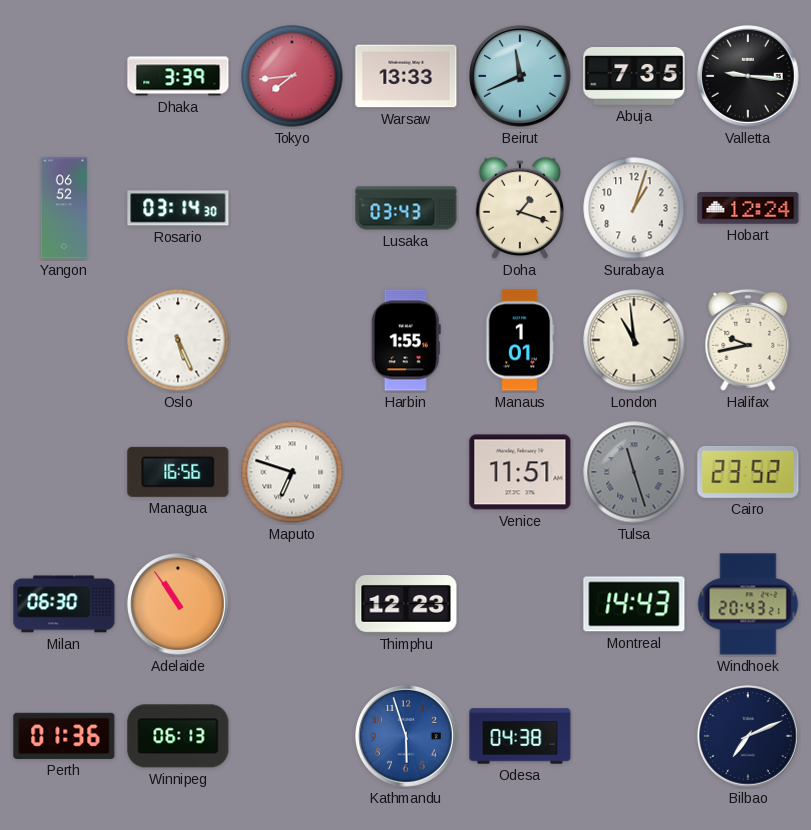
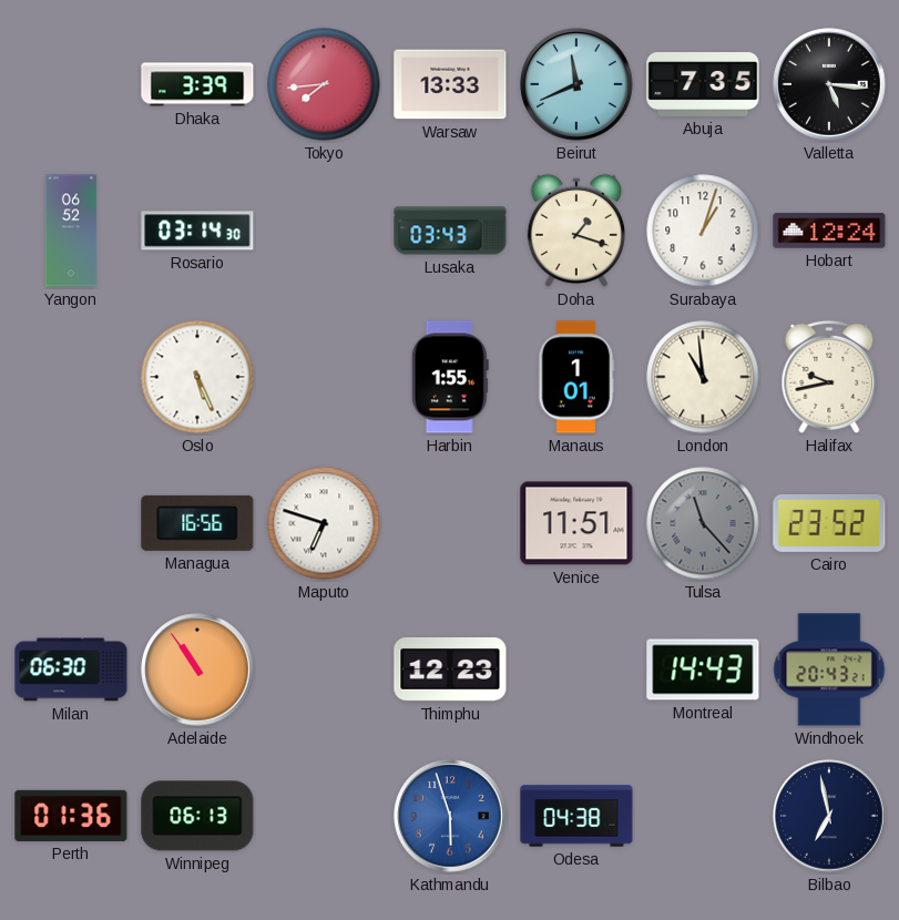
Valletta: 9:16 -> 5:16 (829, 84)
Tulsa: 11:27 -> 11:23 (703, 523)
Bilbao: 7:11 -> 6:58 (829, 816)
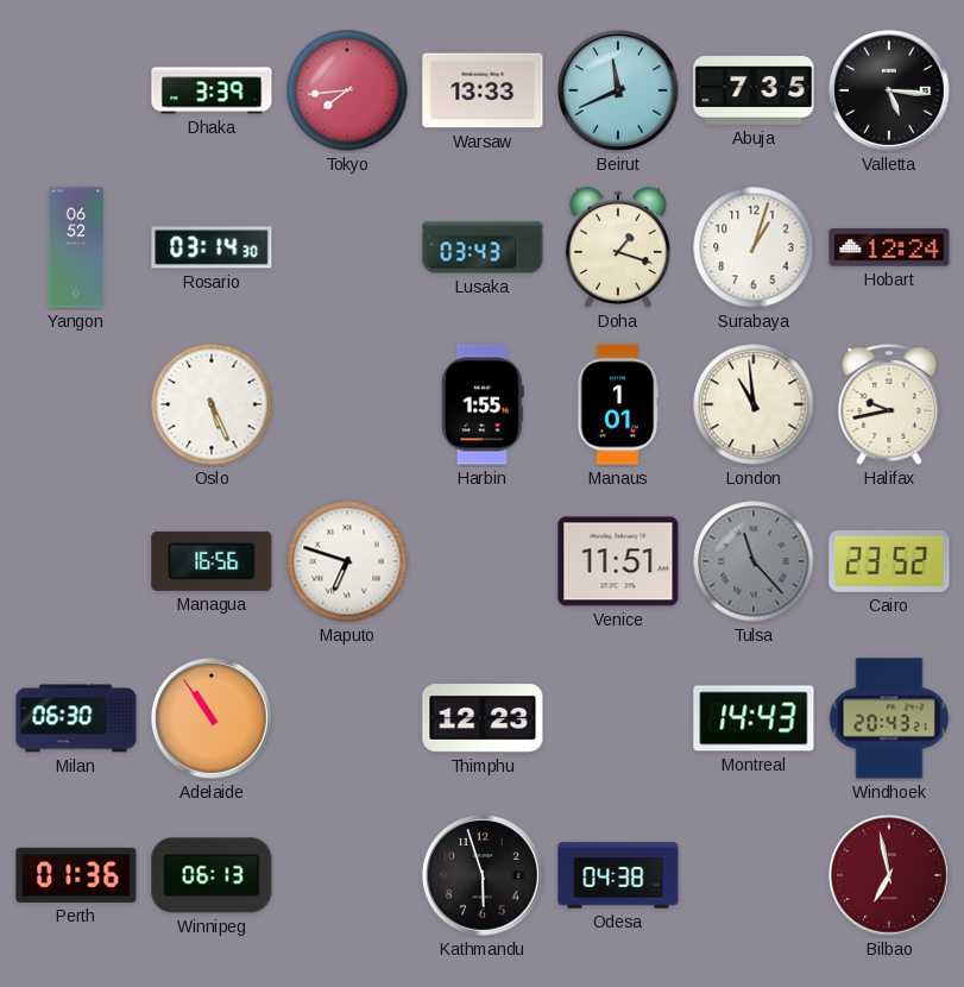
Kathmandu dial: blue -> black (483, 875)
Bilbao dial: navy -> burgundy (889, 875)
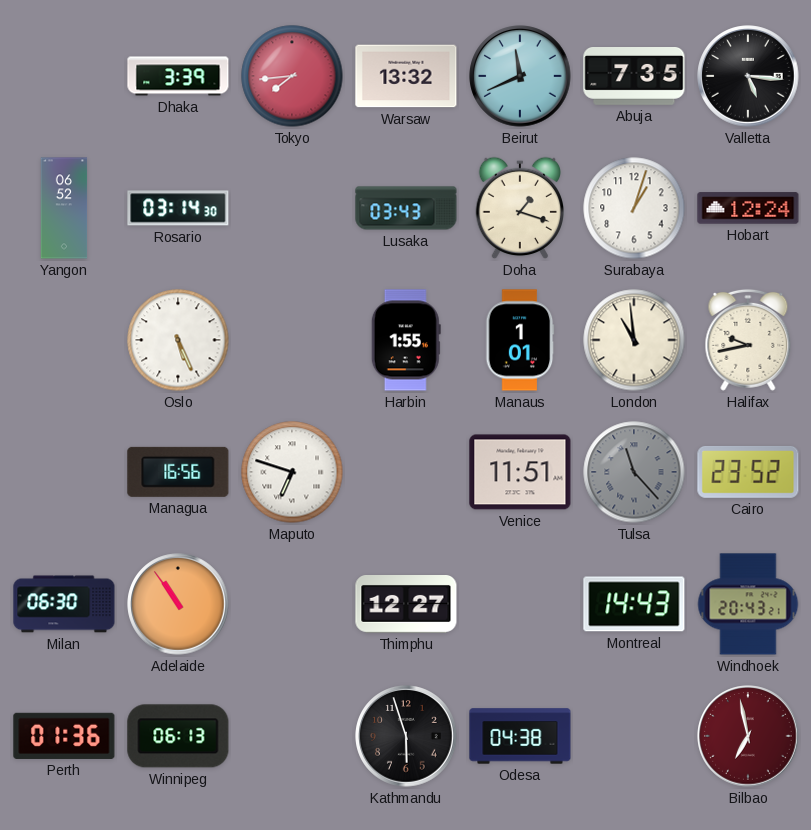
Warsaw: 13:33 -> 13:32 (406, 76)
Thimphu: 12:23 -> 12:27 (406, 605)
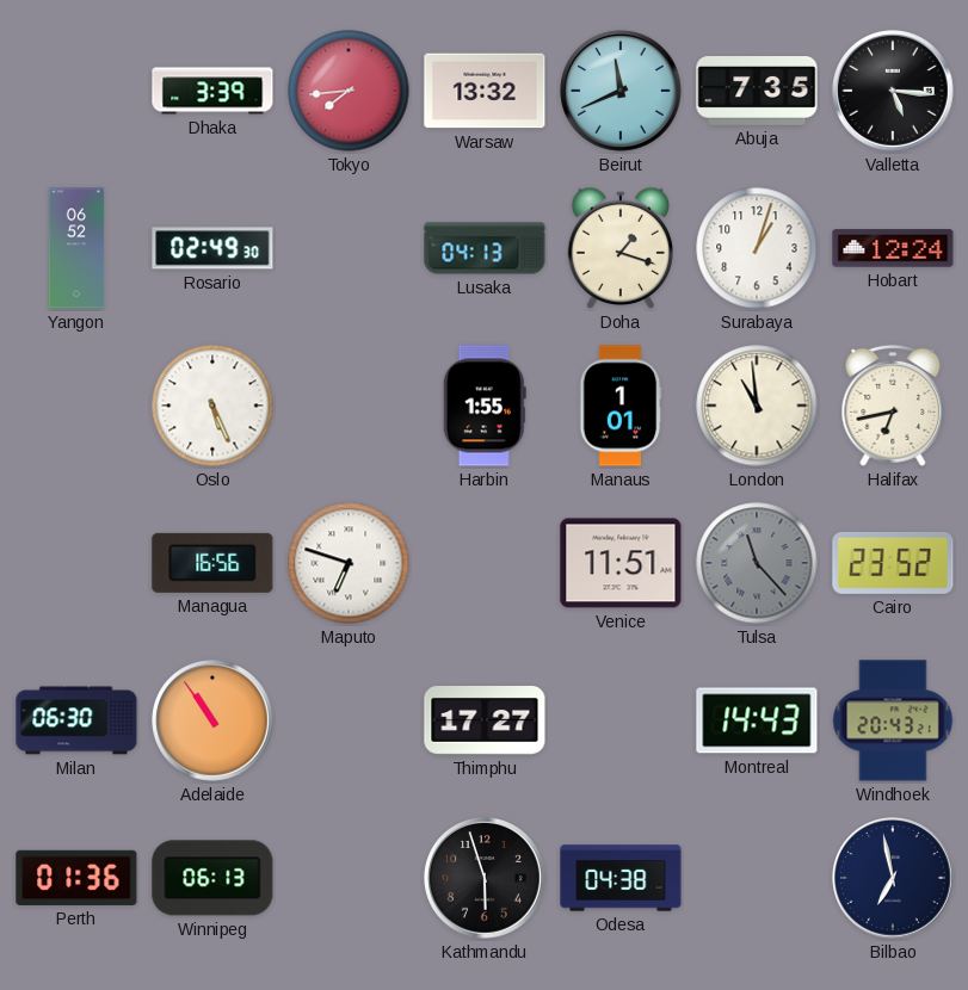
Rosario: 03:14 -> 02:49 (212, 248)
Lusaka: 03:43 -> 04:13 (485, 248)
Halifax: 9:43 -> 6:43 (893, 406)
Thimphu: 12:27 -> 17:27 (485, 722)
Bilbao dial: burgundy -> navy (893, 878)
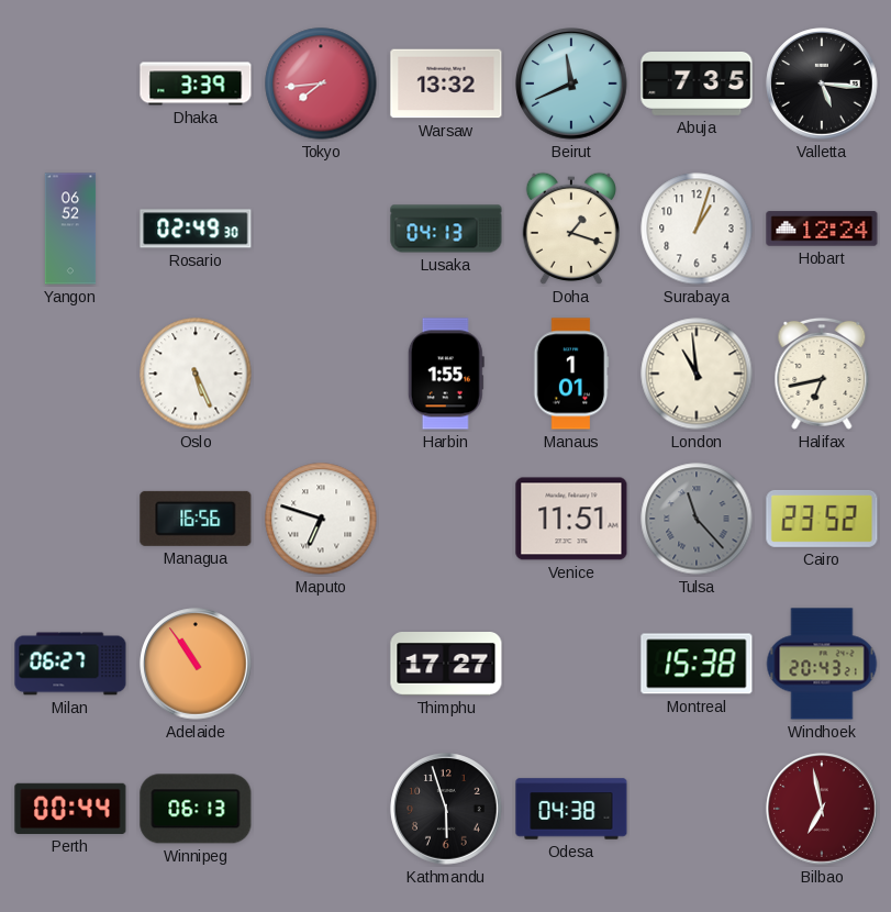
Milan: 06:30 -> 06:27 (70, 664)
Montreal: 14:43 -> 15:38 (697, 664)
Perth: 01:36 -> 00:44 (70, 809)
Bilbao dial: navy -> burgundy (822, 809)
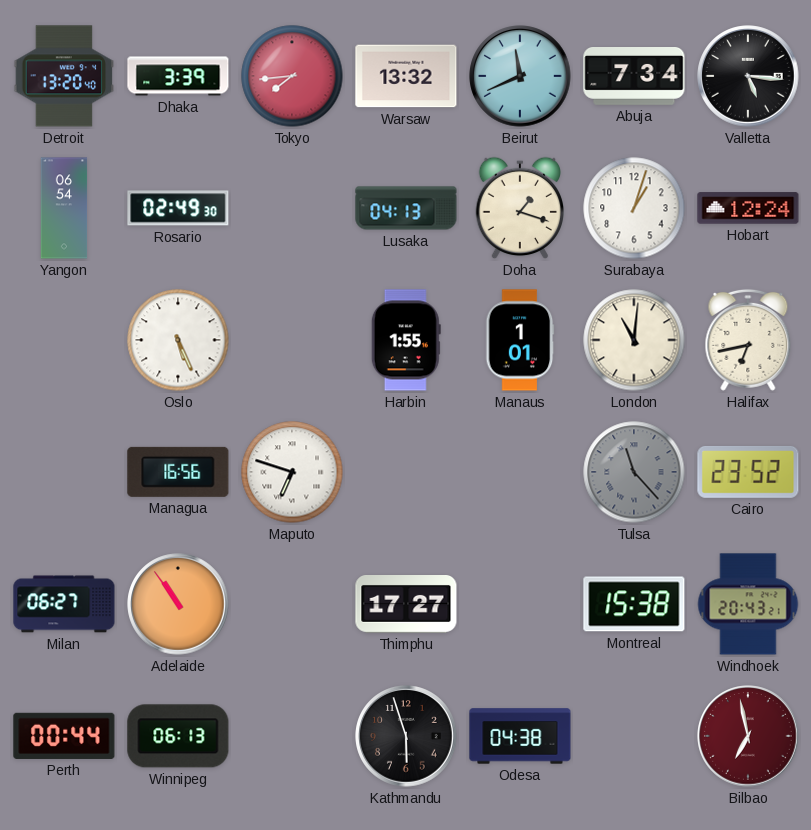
Detroit: none -> 13:20 (64, 76)
Abuja: 7:35 -> 7:34 (634, 77)
Yangon: 06:52 -> 06:54 (64, 208)
London: 10:59 -> 11:01 (634, 340)
Venice: 11:51 -> none (571, 519)
